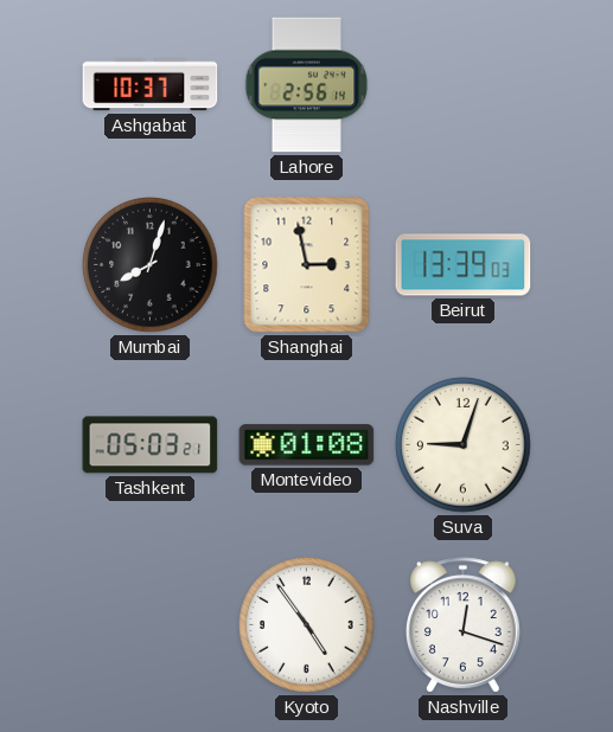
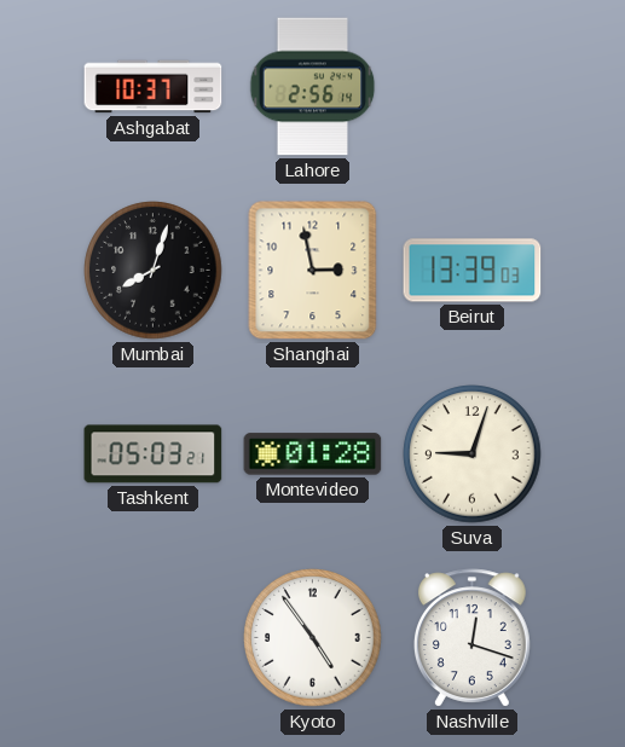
Montevideo: 01:08 -> 01:28 (313, 454)
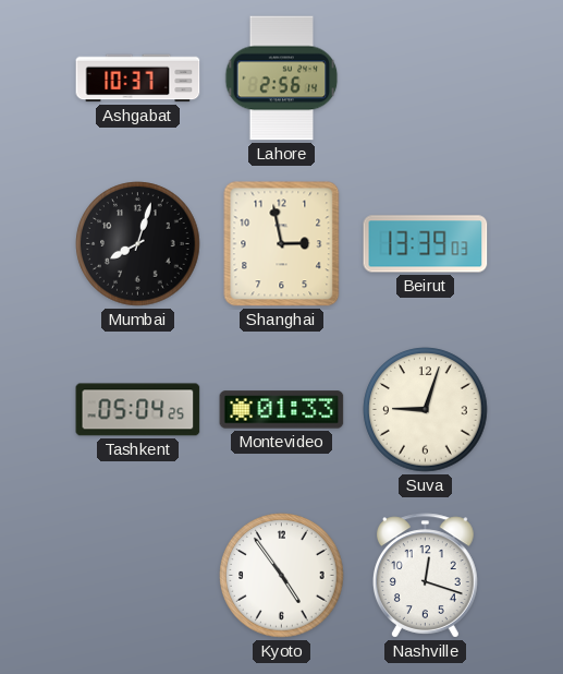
Tashkent: 05:03 -> 05:04 (138, 410)
Montevideo: 01:28 -> 01:33 (282, 410)
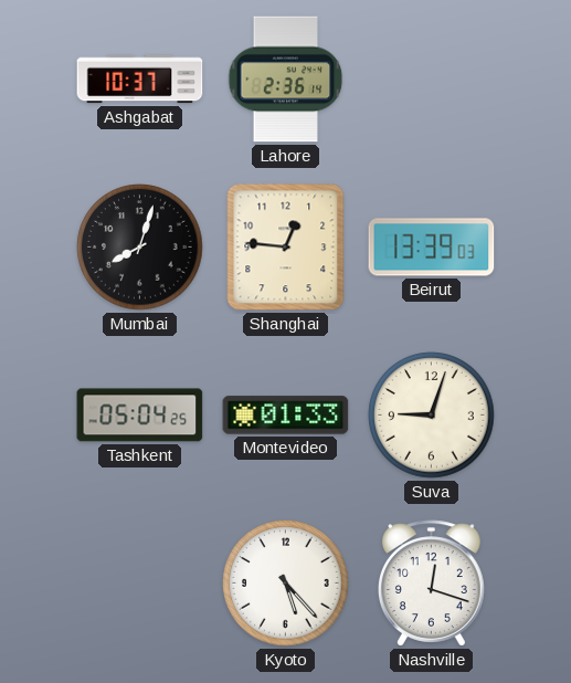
Lahore: 2:56 -> 2:36 (286, 80)
Shanghai: 2:58 -> 12:46 (286, 248)
Kyoto: 4:54 -> 5:23 (286, 584)
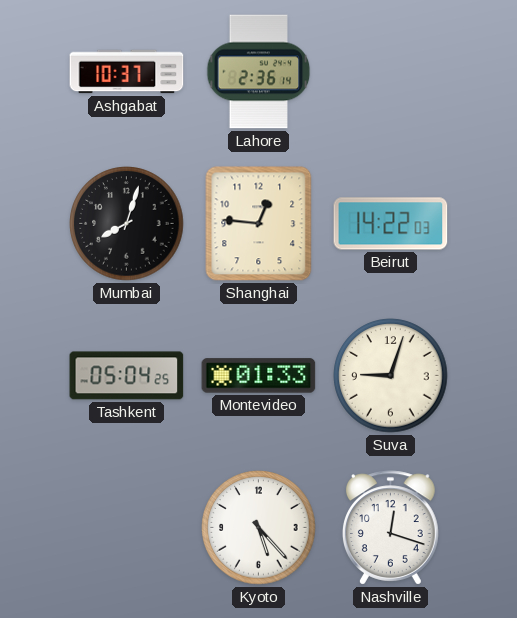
Beirut: 13:39 -> 14:22 (391, 224)
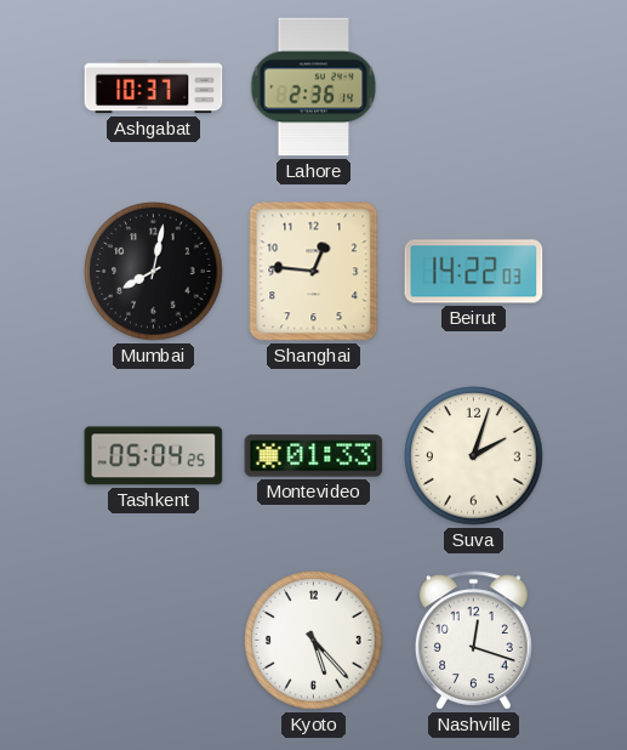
Mumbai: 8:03 -> 8:02 (154, 272)
Suva: 9:03 -> 2:03 (474, 456)
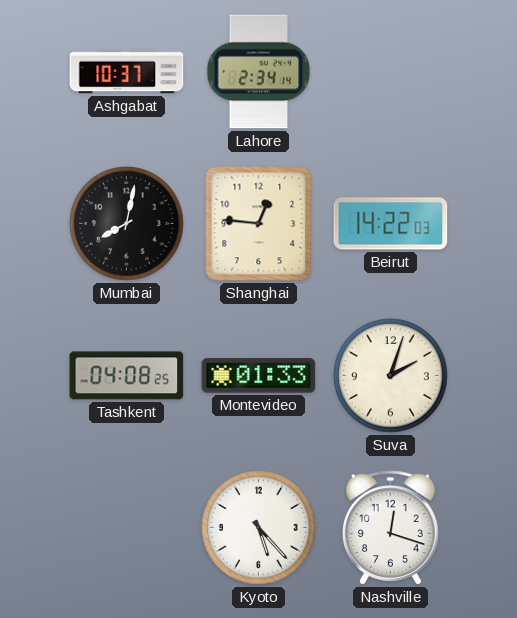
Lahore: 2:36 -> 2:34 (259, 72)
Tashkent: 05:04 -> 04:08 (127, 376)
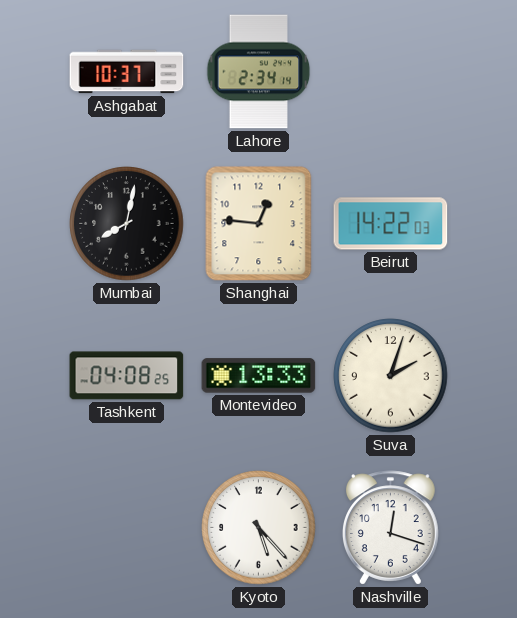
Montevideo: 01:33 -> 13:33 (259, 376)
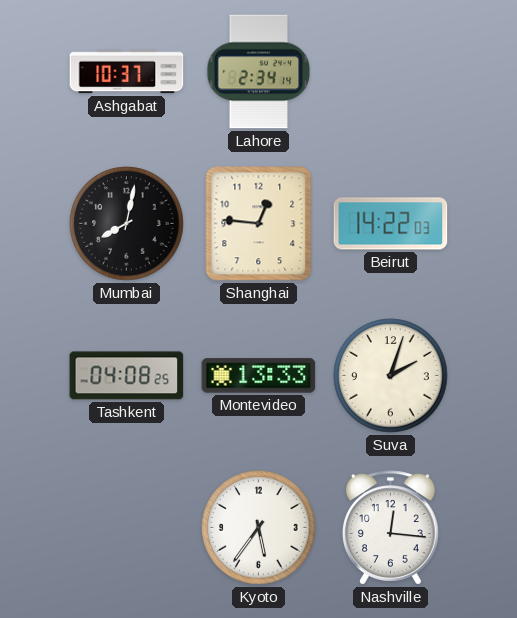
Kyoto: 5:23 -> 5:36 (259, 528)
Nashville: 12:18 -> 12:16 (390, 528)
